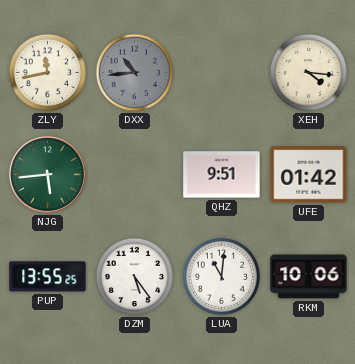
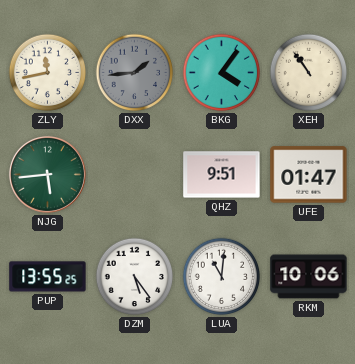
DXX: 10:44 -> 1:44 (135, 73)
BKG: none -> 4:06 (222, 73)
XEH: 4:16 -> 10:54 (309, 73)
UFE: 01:42 -> 01:47 (309, 175)
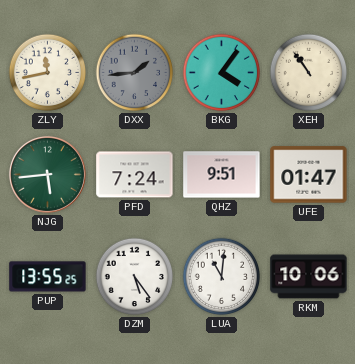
PFD: none -> 7:24 (135, 175)
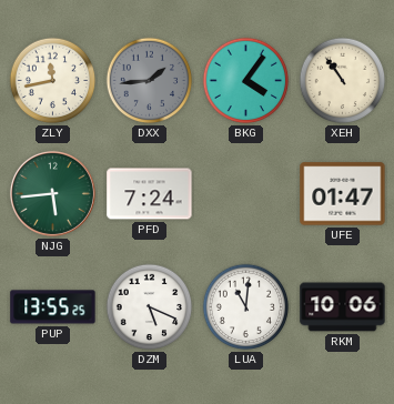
QHZ: 9:51 -> none (222, 175)
DZM: 5:24 -> 5:19 (150, 307)
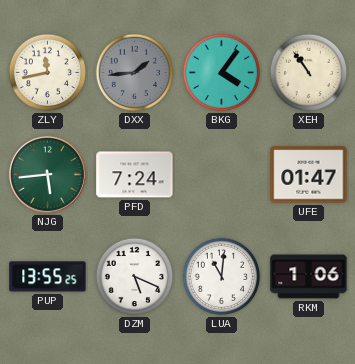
RKM: 10:06 -> 1:06 (309, 277)
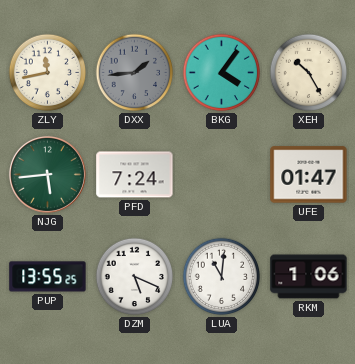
XEH: 10:54 -> 10:25 (309, 73)
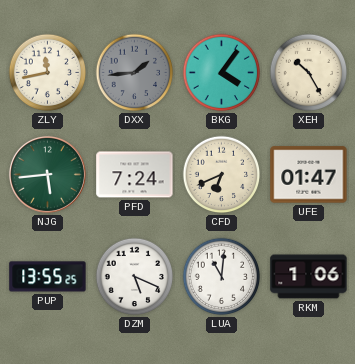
CFD: none -> 6:41 (222, 175)
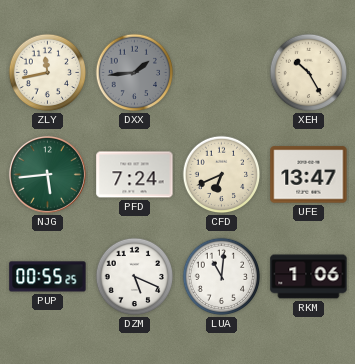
BKG: 4:06 -> none (222, 73)
UFE: 01:47 -> 13:47 (309, 175)
PUP: 13:55 -> 00:55 (48, 277)
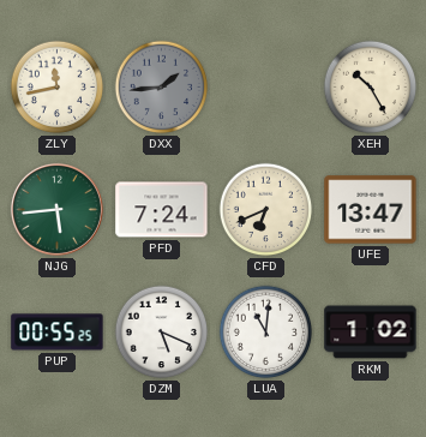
RKM: 1:06 -> 1:02 (371, 333)
